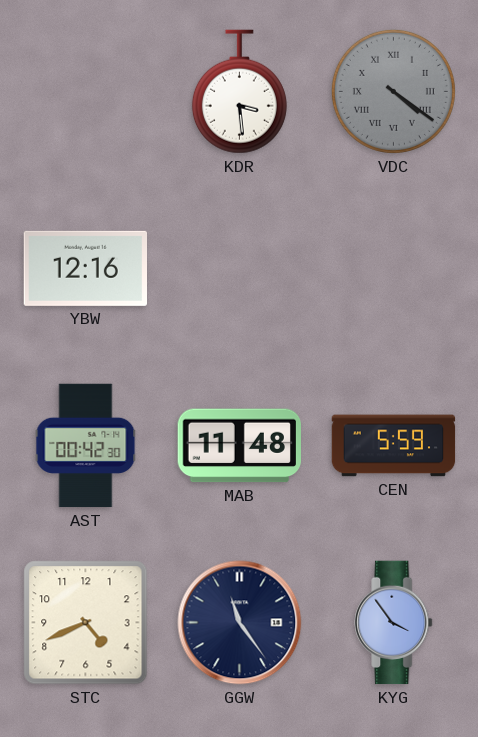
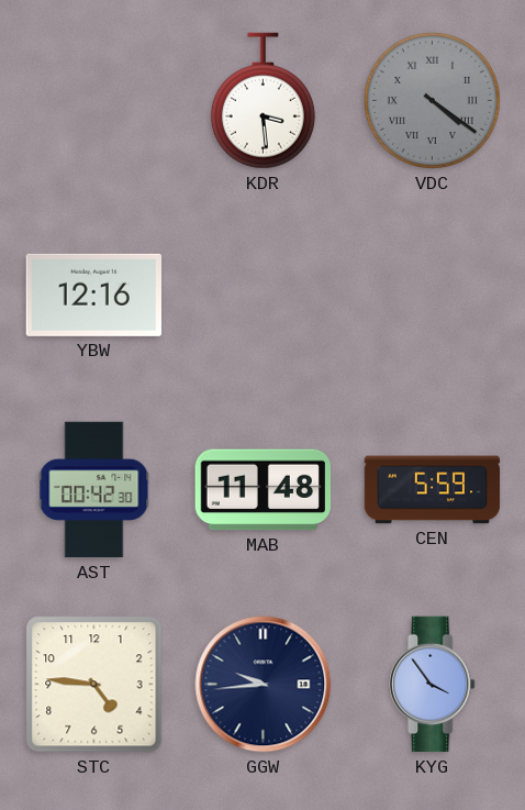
STC: 4:41 -> 4:46 (94, 685)
GGW: 11:24 -> 9:44 (264, 685)
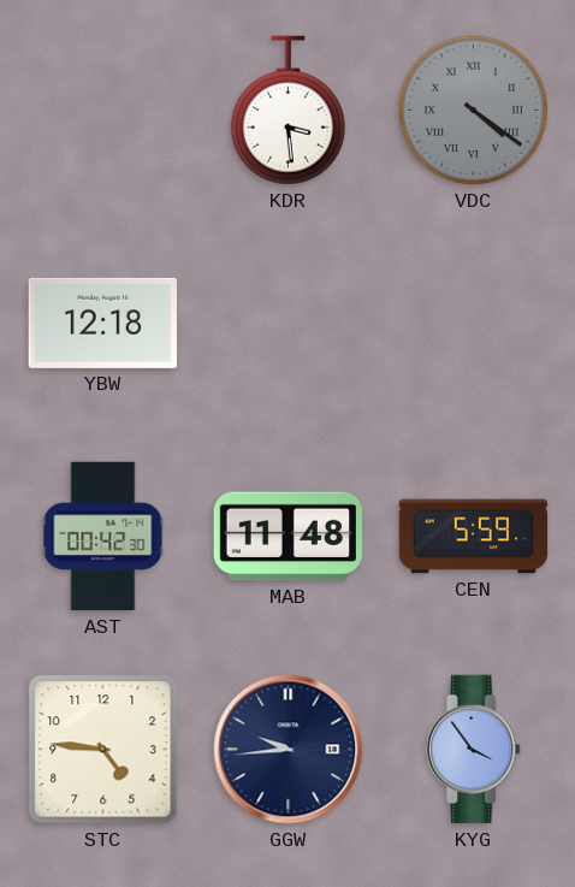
YBW: 12:16 -> 12:18 (102, 323)
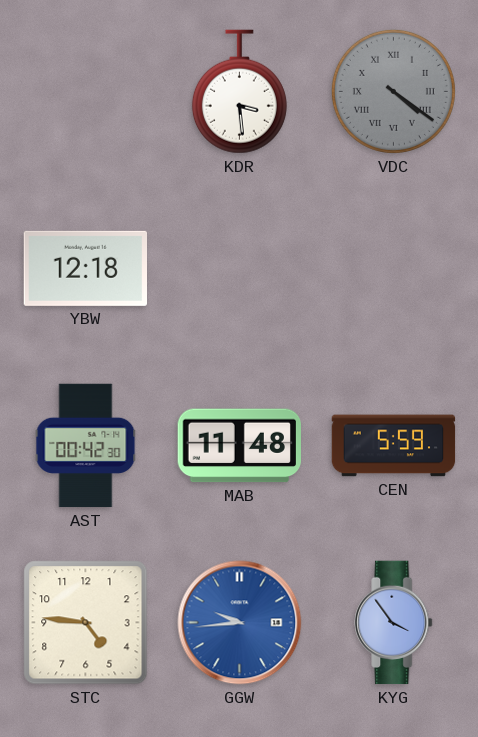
GGW dial: navy -> blue (240, 623)
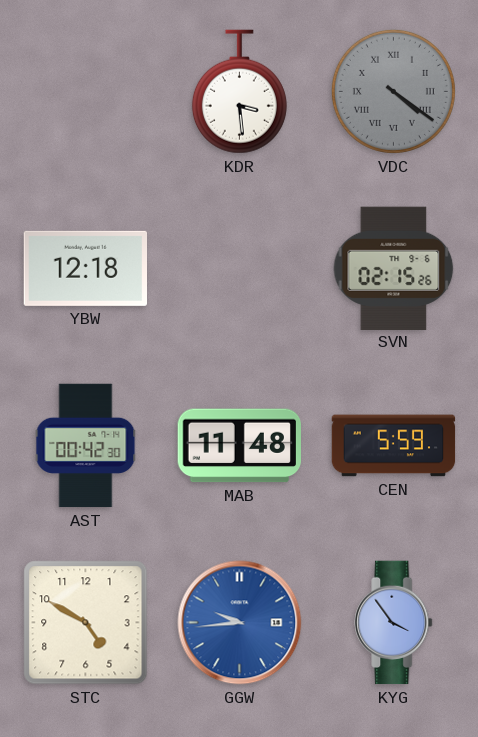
SVN: none -> 02:15 (394, 268)
STC: 4:46 -> 4:50 (86, 623)
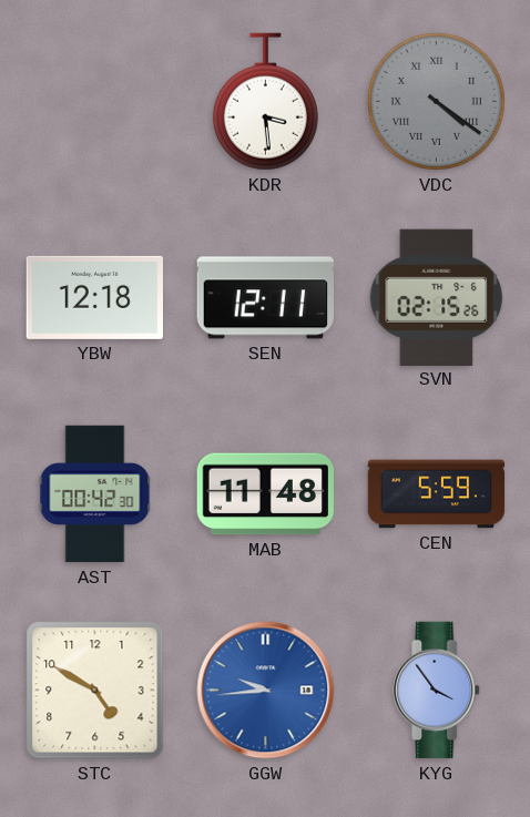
SEN: none -> 12:11 (265, 298)
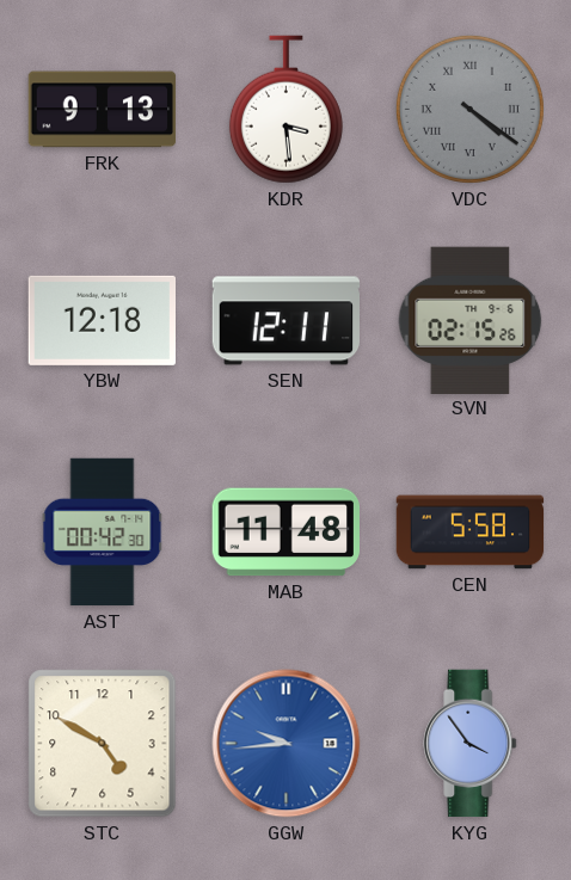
FRK: none -> 9:13 (103, 110)
CEN: 5:59 -> 5:58 (471, 533)
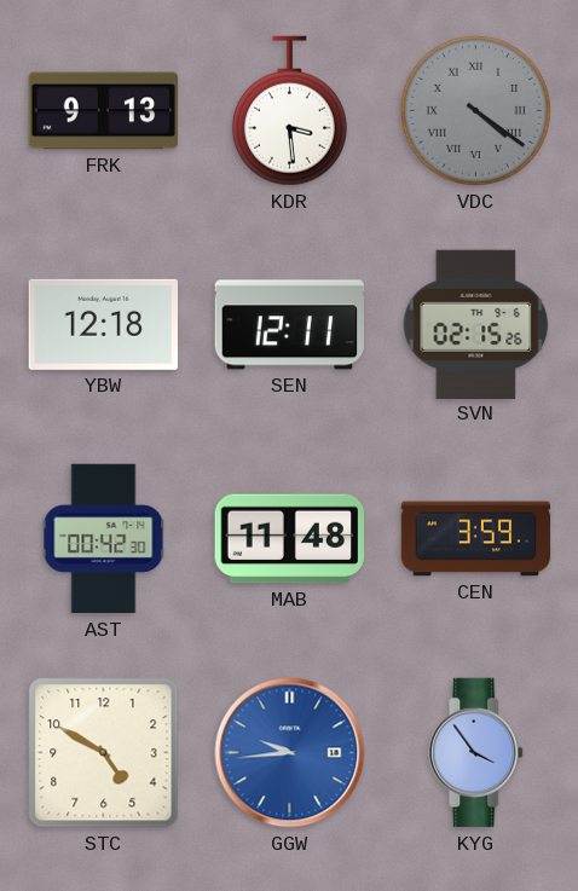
CEN: 5:58 -> 3:59 (476, 539)
